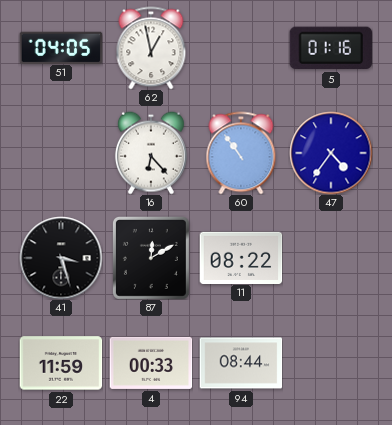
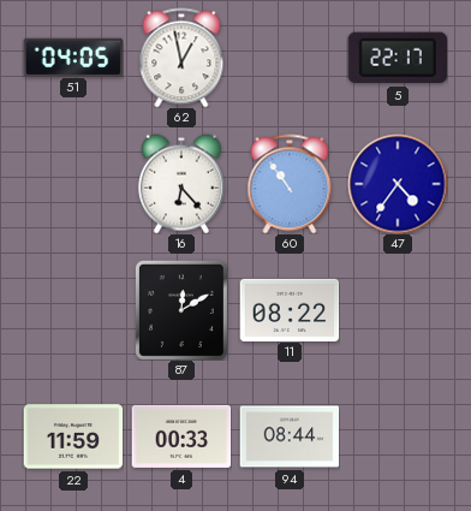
5: 01:16 -> 22:17 (397, 58)
41: 3:27 -> none (61, 258)
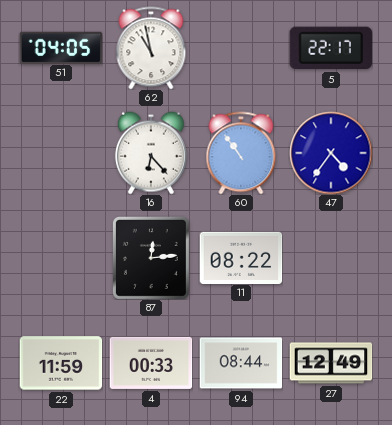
62: 12:58 -> 10:58 (151, 48)
87: 12:10 -> 12:14 (151, 258)
27: none -> 12:49 (331, 363)
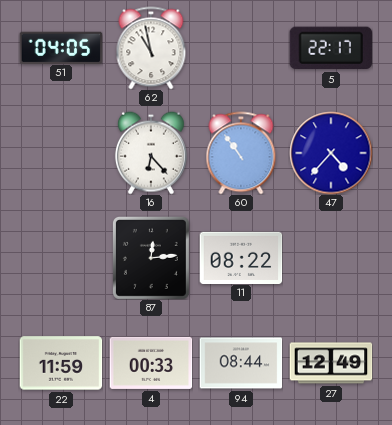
47: 4:36 -> 4:37 (331, 153)
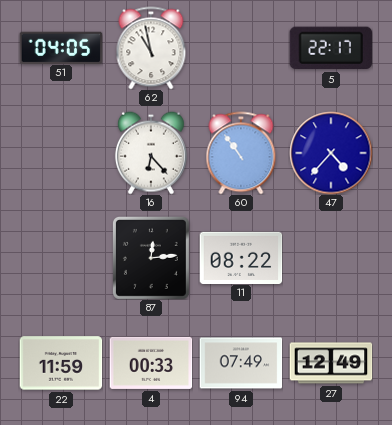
94: 08:44 -> 07:49 (241, 363)
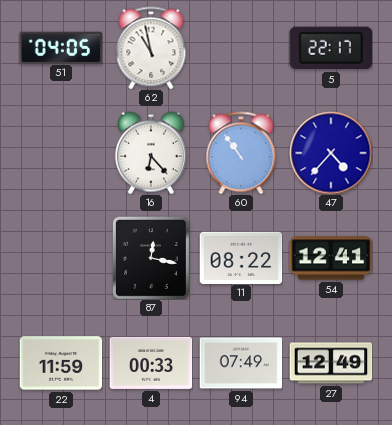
87: 12:14 -> 12:17 (151, 258)
54: none -> 12:41 (331, 258)
